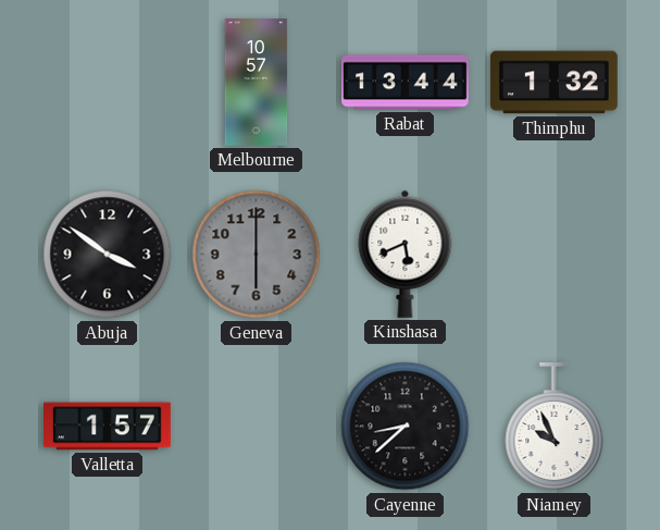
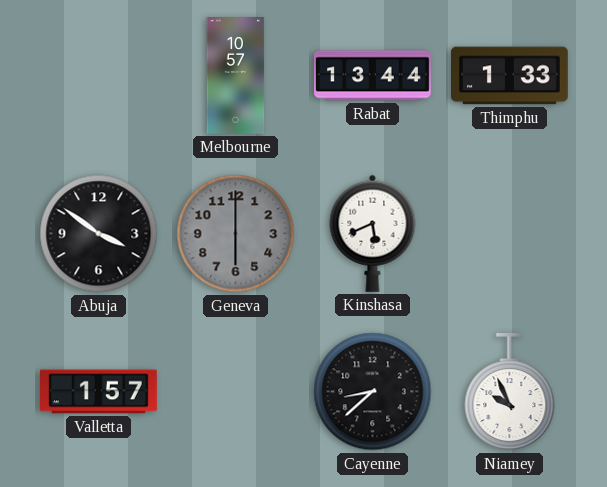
Thimphu: 1:32 -> 1:33 (510, 76)
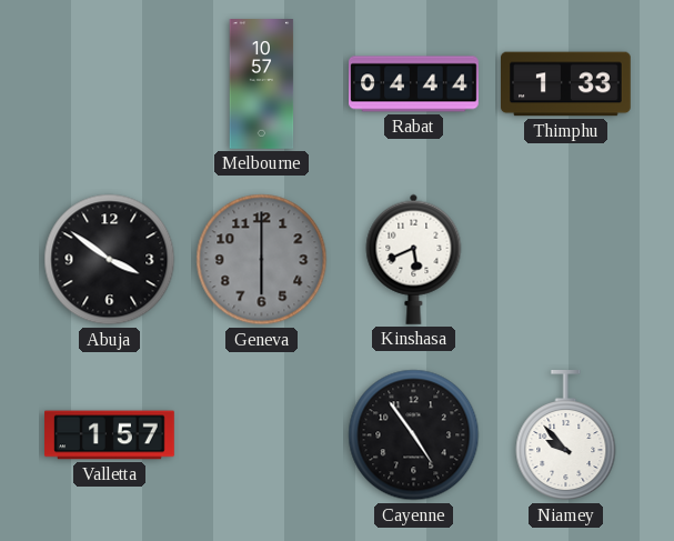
Rabat: 13:44 -> 04:44 (414, 84)
Cayenne: 8:38 -> 4:54 (414, 435)
Niamey: 9:56 -> 9:53 (566, 437)
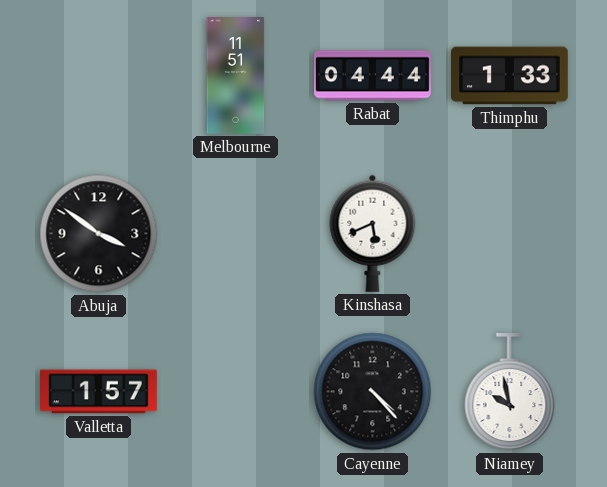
Melbourne: 10:57 -> 11:51 (236, 76)
Geneva: 6:00 -> none (262, 260)
Cayenne: 4:54 -> 4:23 (373, 392)
Niamey: 9:53 -> 9:58 (510, 393)
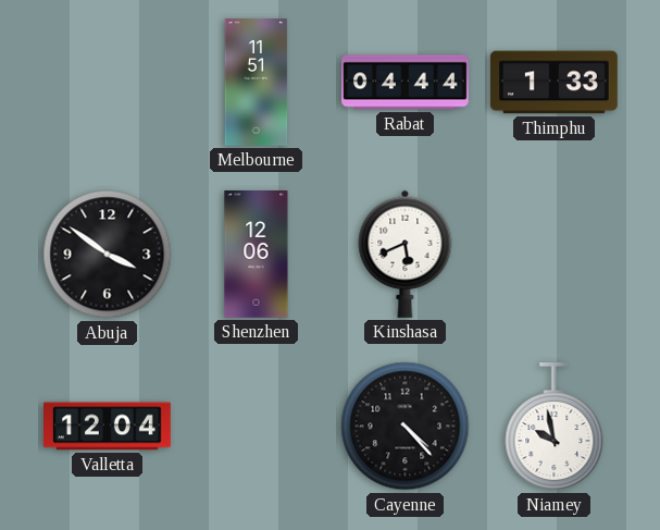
Shenzhen: none -> 12:06 (257, 255)
Valletta: 1:57 -> 12:04 (108, 427)
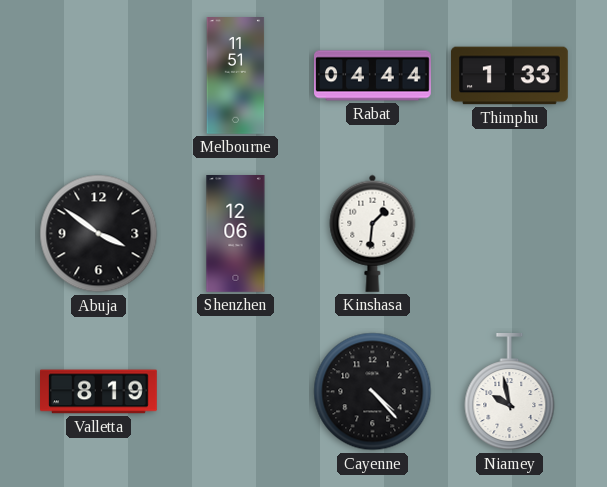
Kinshasa: 5:41 -> 1:31 (373, 233)
Valletta: 12:04 -> 8:19 (99, 392)
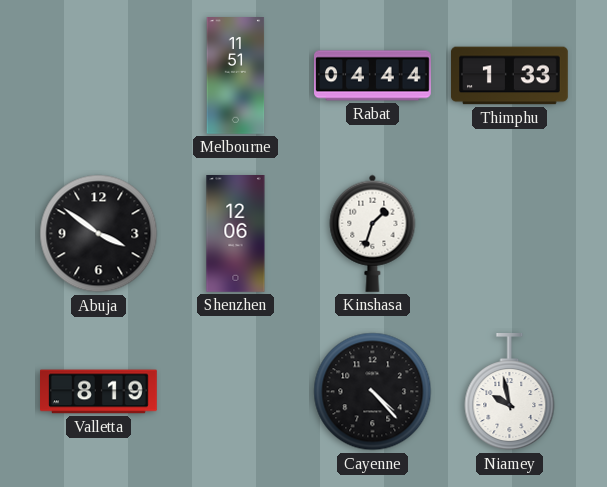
Kinshasa: 1:31 -> 1:33 (373, 233)
